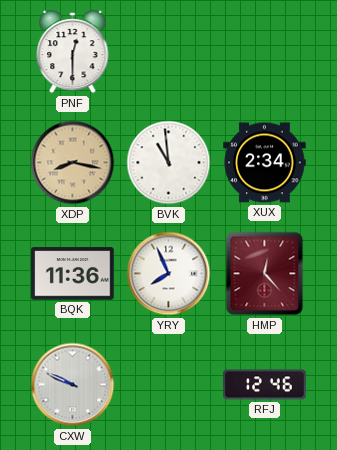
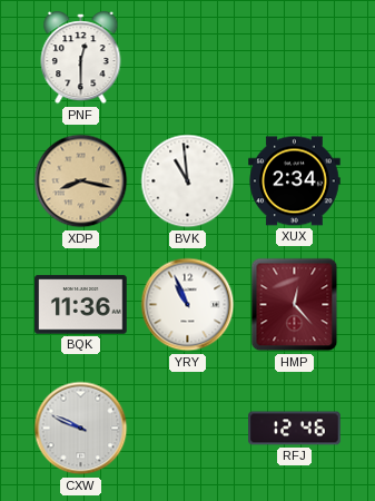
YRY: 7:56 -> 10:56 (188, 305)
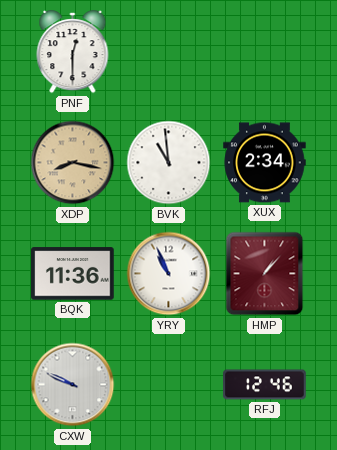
HMP: 12:23 -> 1:07 (265, 274)
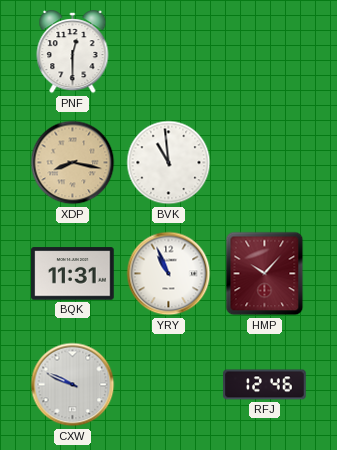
XUX: 2:34 -> none (265, 163)
BQK: 11:36 -> 11:31 (73, 274)
HMP: 1:07 -> 10:07 (265, 274)
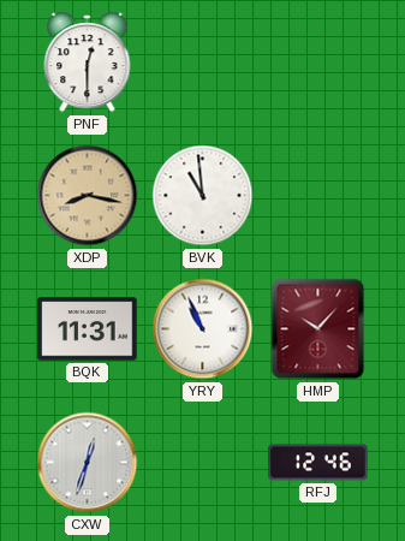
CXW: 9:49 -> 12:33 (88, 463)
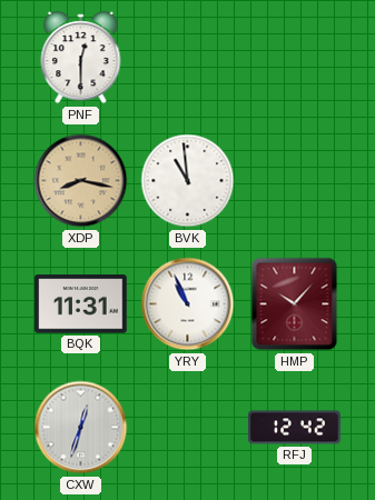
RFJ: 12:46 -> 12:42 (295, 428)
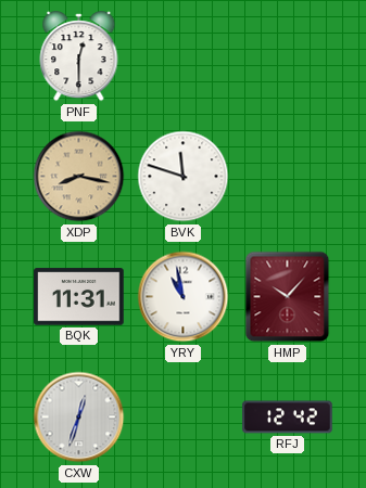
BVK: 10:59 -> 11:48 (184, 177)
YRY: 10:56 -> 10:58 (184, 297)
